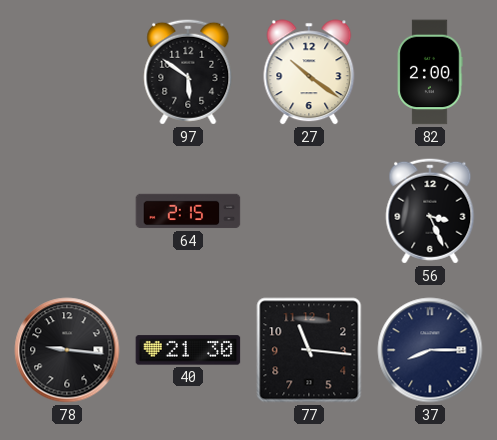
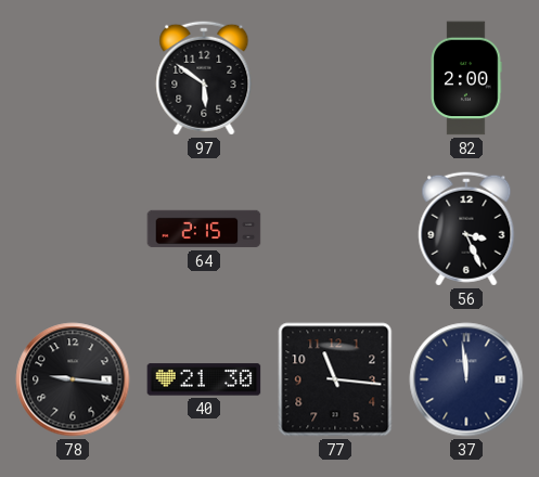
27: 10:21 -> none (309, 72)
37: 8:15 -> 11:59 (466, 379)
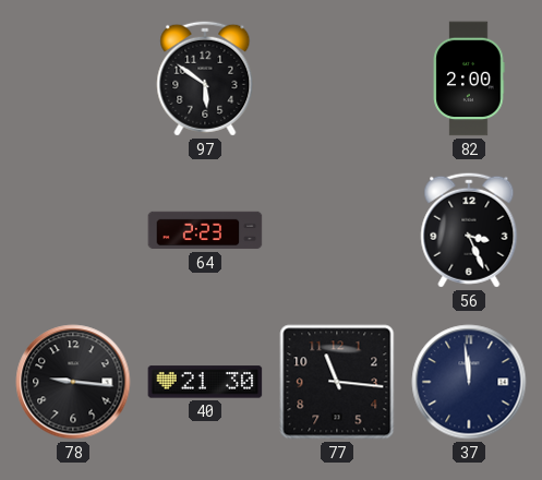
64: 2:15 -> 2:23 (205, 230)
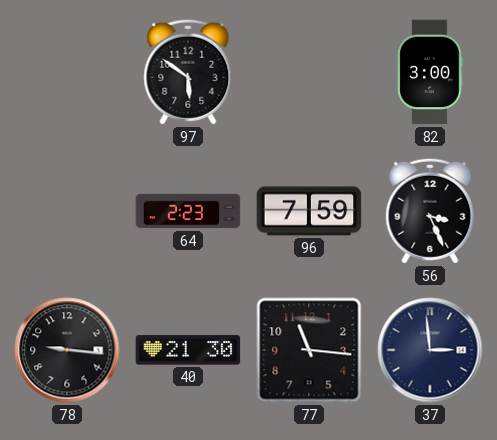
82: 2:00 -> 3:00 (430, 72)
96: none -> 7:59 (309, 211)
37: 11:59 -> 2:59 (430, 350)
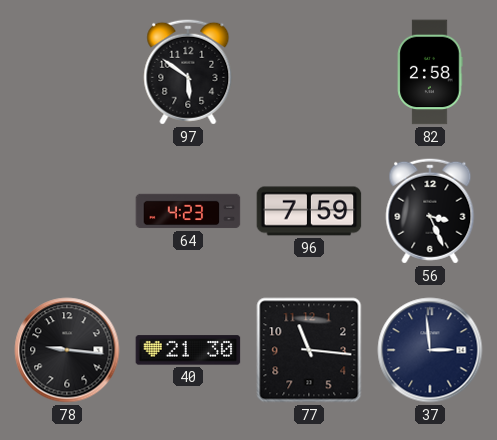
82: 3:00 -> 2:58 (430, 72)
64: 2:23 -> 4:23 (188, 211)
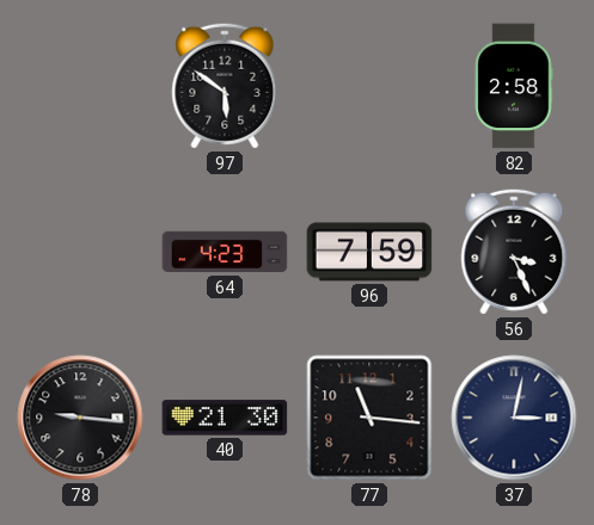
37: 2:59 -> 3:02 (514, 418)
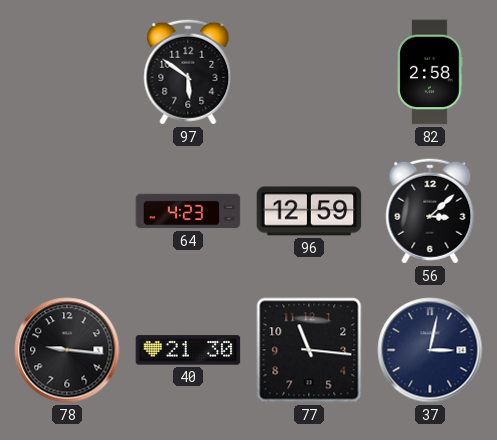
96: 7:59 -> 12:59 (309, 211)
56: 3:26 -> 3:08 (430, 211)
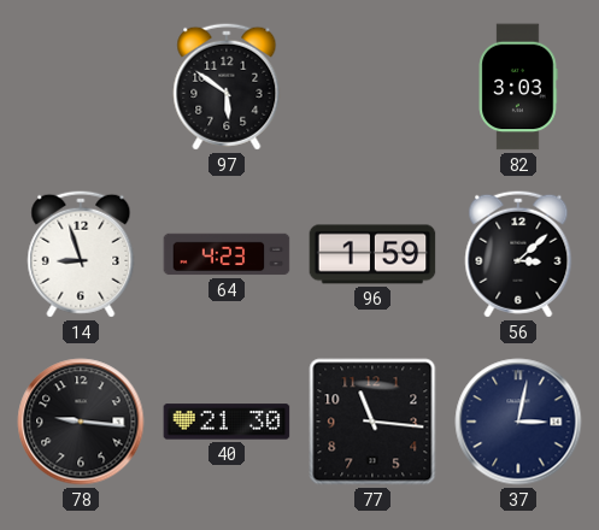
82: 2:58 -> 3:03 (518, 87)
14: none -> 8:57 (81, 254)
96: 12:59 -> 1:59 (372, 254)
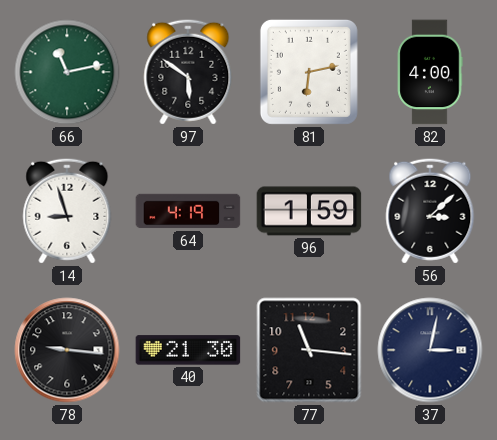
66: none -> 11:13 (67, 72)
81: none -> 6:13 (309, 72)
82: 3:03 -> 4:00 (430, 72)
64: 4:23 -> 4:19 (188, 211)
